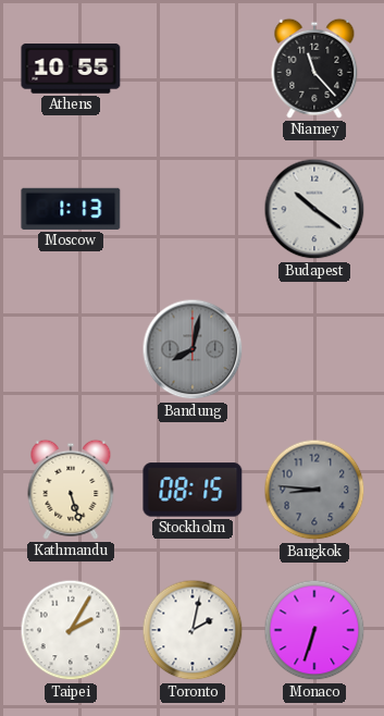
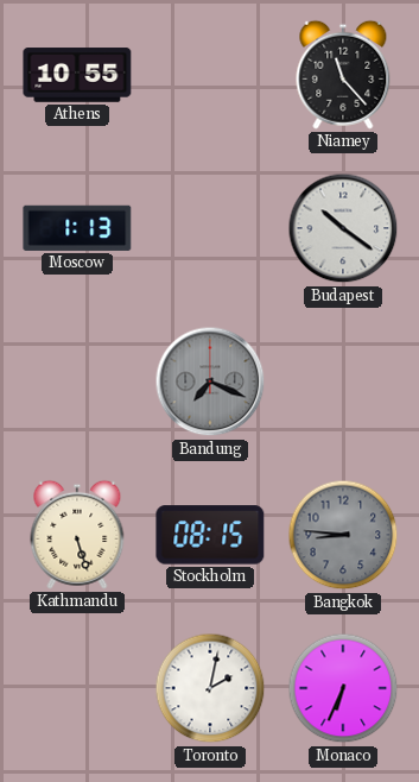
Bandung: 8:02 -> 7:19 (210, 381)
Taipei: 2:05 -> none (71, 630)
Monaco: 6:33 -> 6:34 (343, 688)
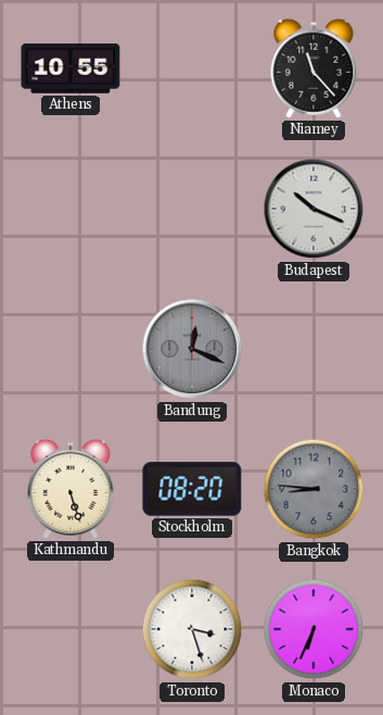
Moscow: 1:13 -> none (77, 228)
Budapest: 10:21 -> 10:19 (314, 209)
Bandung: 7:19 -> 12:19 (192, 349)
Stockholm: 08:15 -> 08:20 (192, 489)
Toronto: 2:02 -> 3:27 (192, 629)
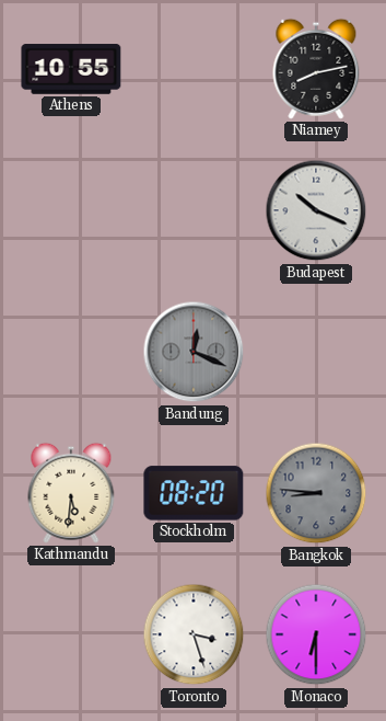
Niamey: 11:23 -> 8:13 (316, 69)
Kathmandu: 5:27 -> 5:31 (71, 493)
Monaco: 6:34 -> 6:30 (316, 634)
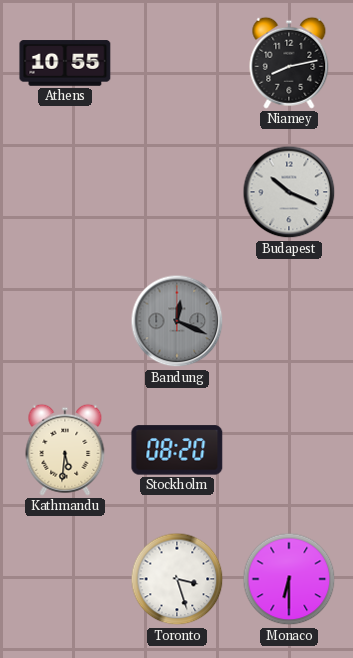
Bangkok: 8:46 -> none (316, 493)
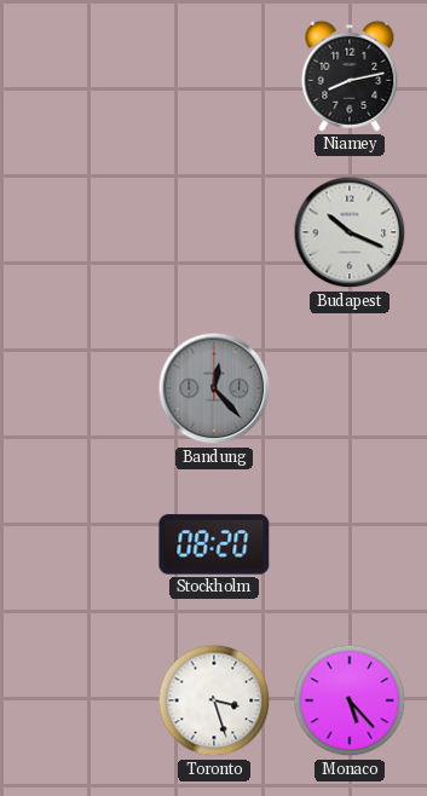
Athens: 10:55 -> none (65, 63)
Bandung: 12:19 -> 12:23 (214, 388)
Kathmandu: 5:31 -> none (65, 450)
Monaco: 6:30 -> 5:23 (350, 700)
